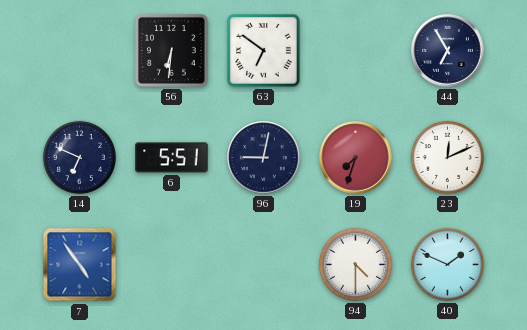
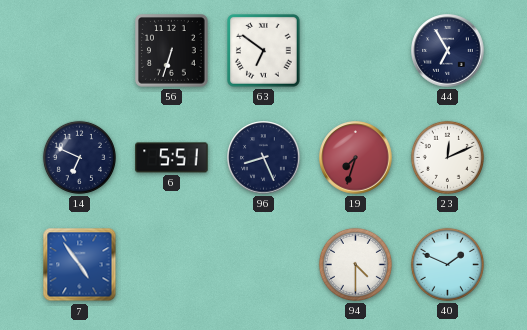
56: 6:31 -> 6:33 (172, 51)
96: 9:02 -> 8:26 (264, 158)
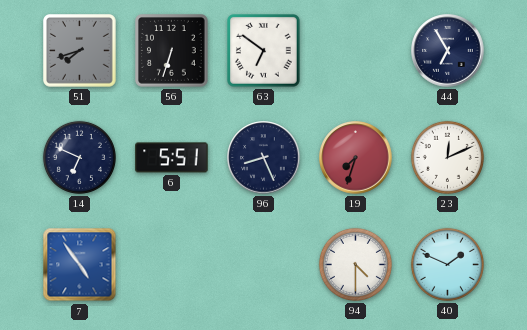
51: none -> 7:42 (80, 51)
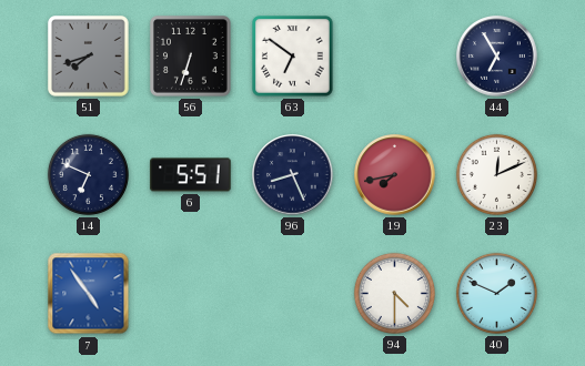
19: 7:33 -> 7:43 (395, 175)
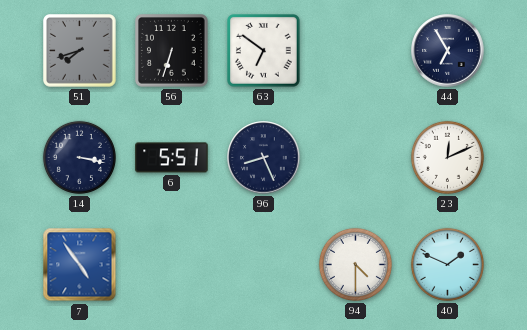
14: 6:49 -> 3:17 (79, 157)
19: 7:43 -> none (395, 175)
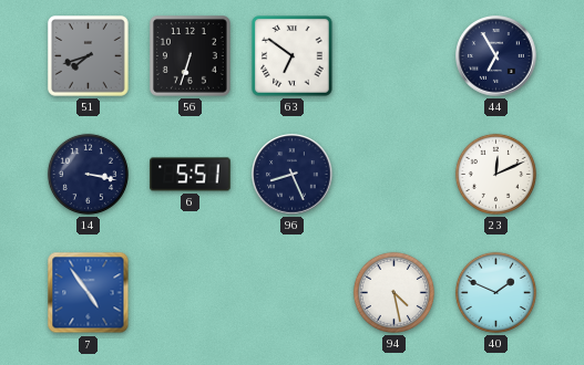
94: 4:30 -> 4:28 (393, 292)
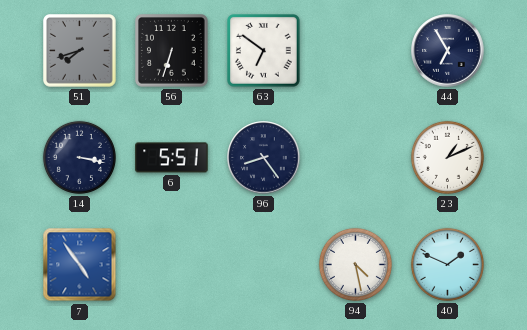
96: 8:26 -> 8:24 (264, 158)
23: 12:11 -> 1:11 (447, 157)
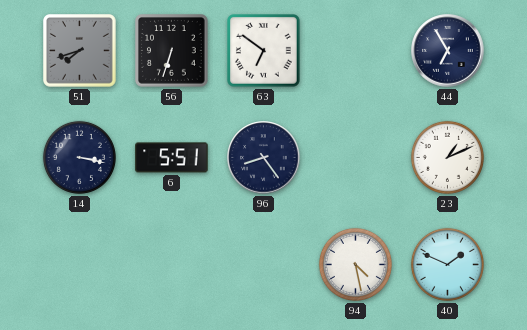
7: 4:54 -> none (80, 265)
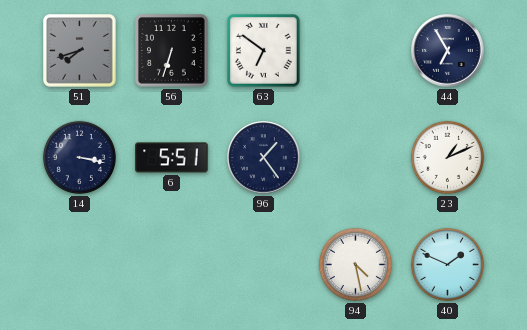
96: 8:24 -> 1:24 (264, 158)
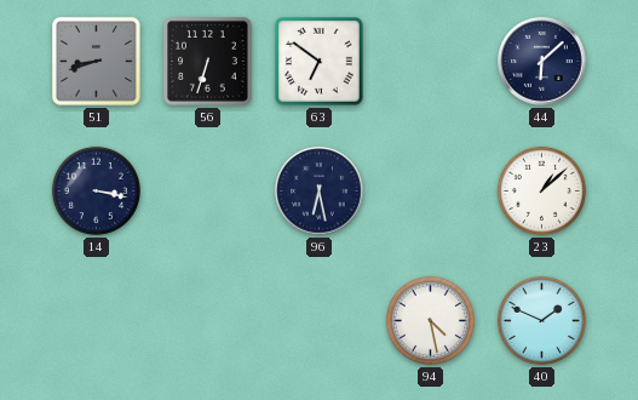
51: 7:42 -> 8:42 (97, 62)
44: 6:55 -> 6:08 (542, 62)
6: 5:51 -> none (172, 158)
96: 1:24 -> 6:28 (320, 192)
23: 1:11 -> 1:08 (541, 190)
